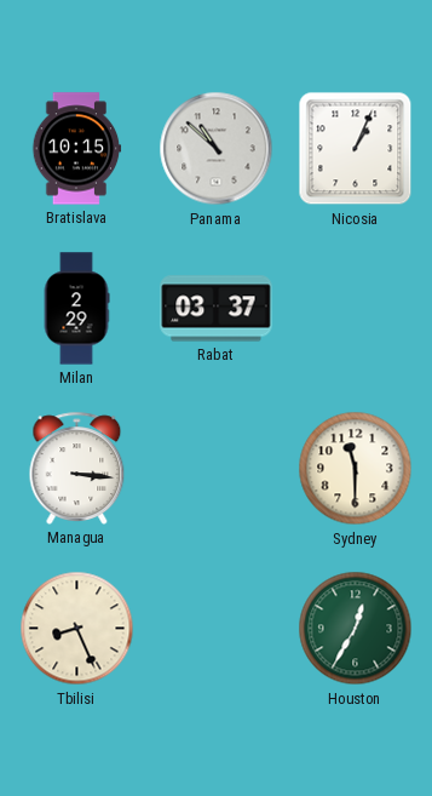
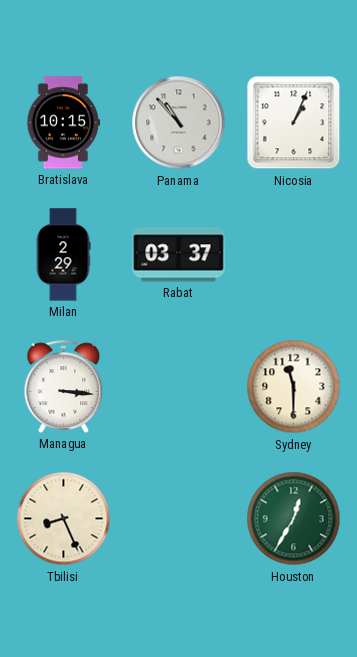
Panama: 10:52 -> 10:53 (179, 123)
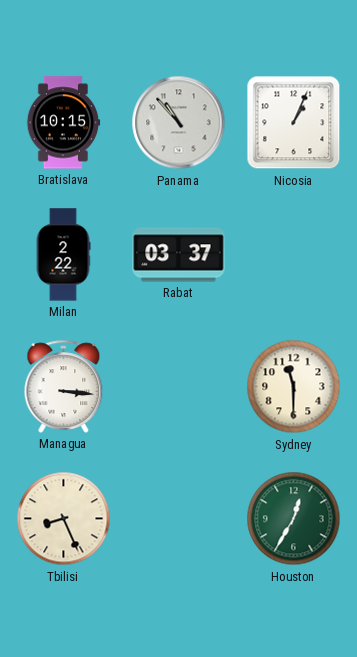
Milan: 2:29 -> 2:22 (63, 255)
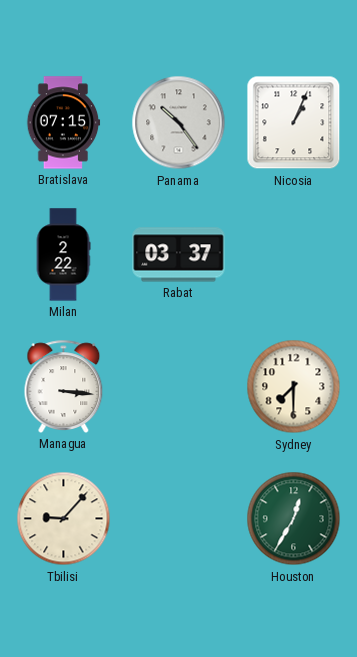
Bratislava: 10:15 -> 07:15 (63, 123)
Panama: 10:53 -> 10:24 (179, 123)
Sydney: 11:30 -> 7:30 (294, 387)
Tbilisi: 8:26 -> 9:07 (64, 519)
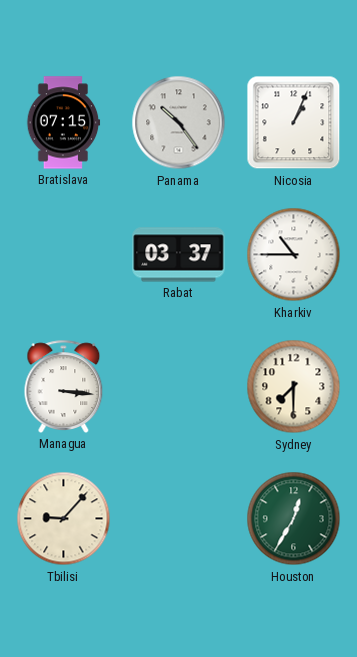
Milan: 2:22 -> none (63, 255)
Kharkiv: none -> 10:45 (294, 255)
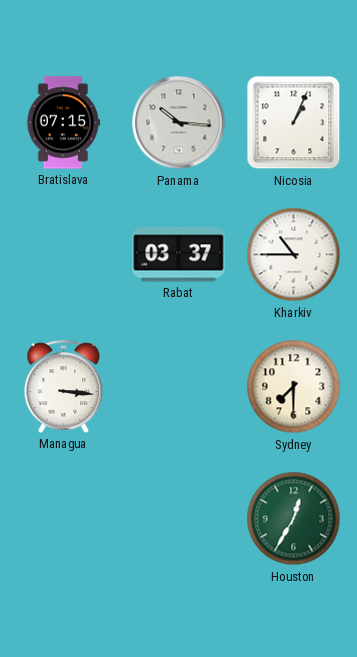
Panama: 10:24 -> 10:16 (179, 123)
Tbilisi: 9:07 -> none (64, 519)
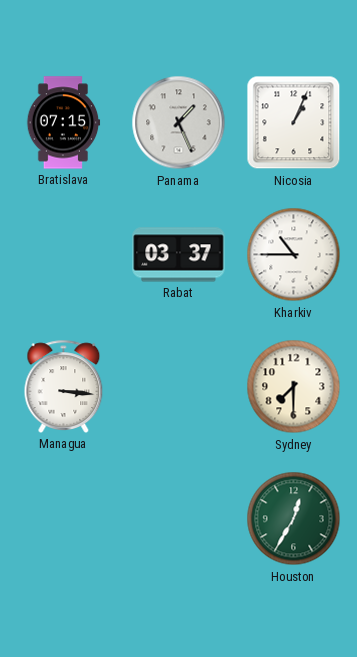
Panama: 10:16 -> 1:26 (179, 123)
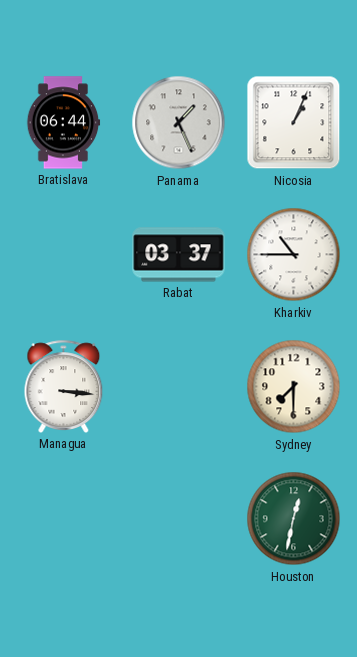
Bratislava: 07:15 -> 06:44 (63, 123)
Houston: 12:35 -> 12:32 (294, 519)
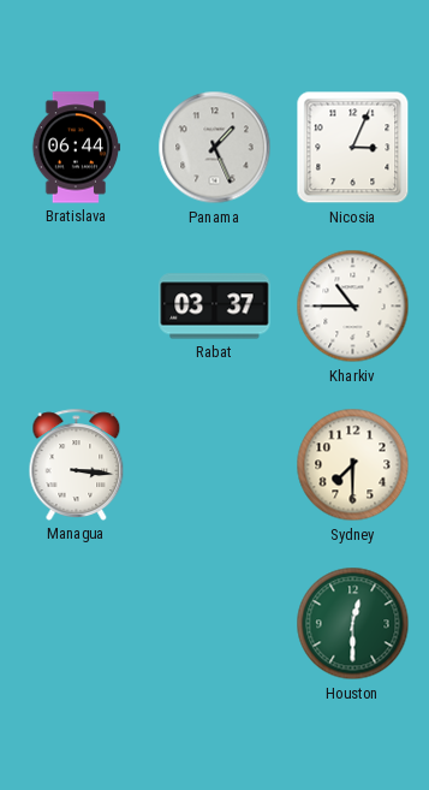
Nicosia: 1:04 -> 3:04 (353, 148)
Houston: 12:32 -> 12:30 (353, 624)
